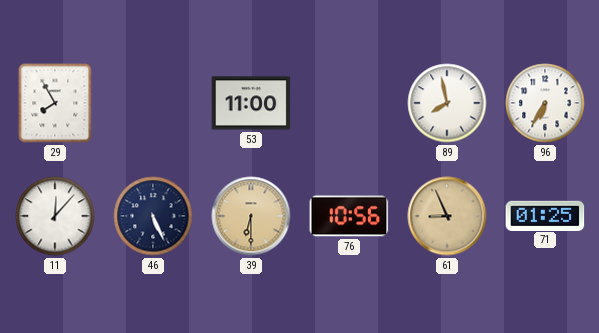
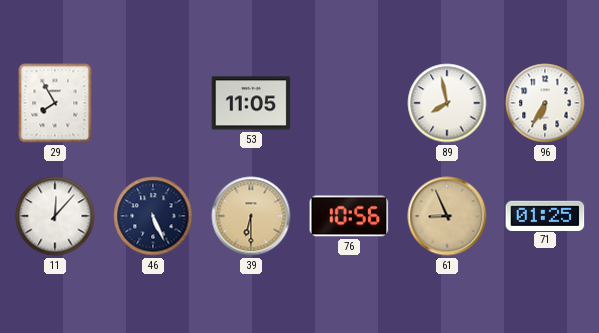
53: 11:00 -> 11:05 (251, 103)
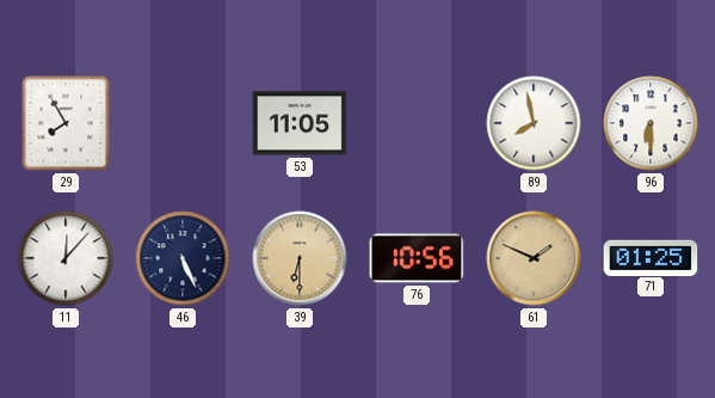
96: 6:35 -> 6:30 (651, 123)
61: 8:56 -> 1:49 (534, 258)
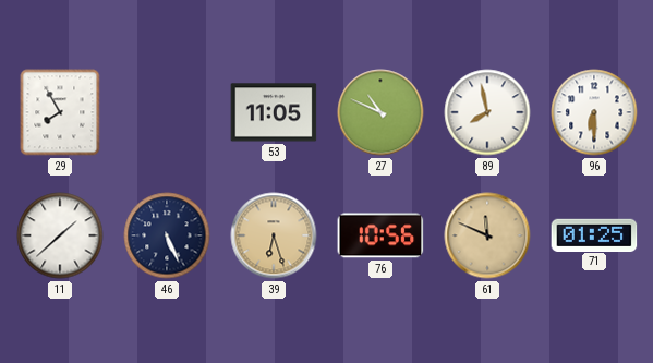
27: none -> 10:49 (380, 112)
11: 12:07 -> 1:38 (60, 235)
39: 6:30 -> 6:27 (274, 235)
61: 1:49 -> 11:49 (487, 235)
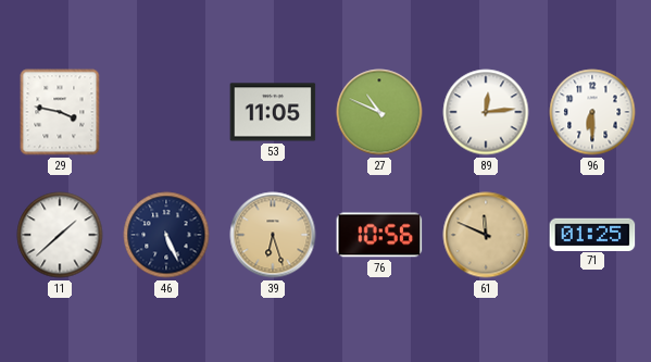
29: 7:55 -> 3:47 (60, 112)
89: 7:58 -> 12:14 (486, 112)
